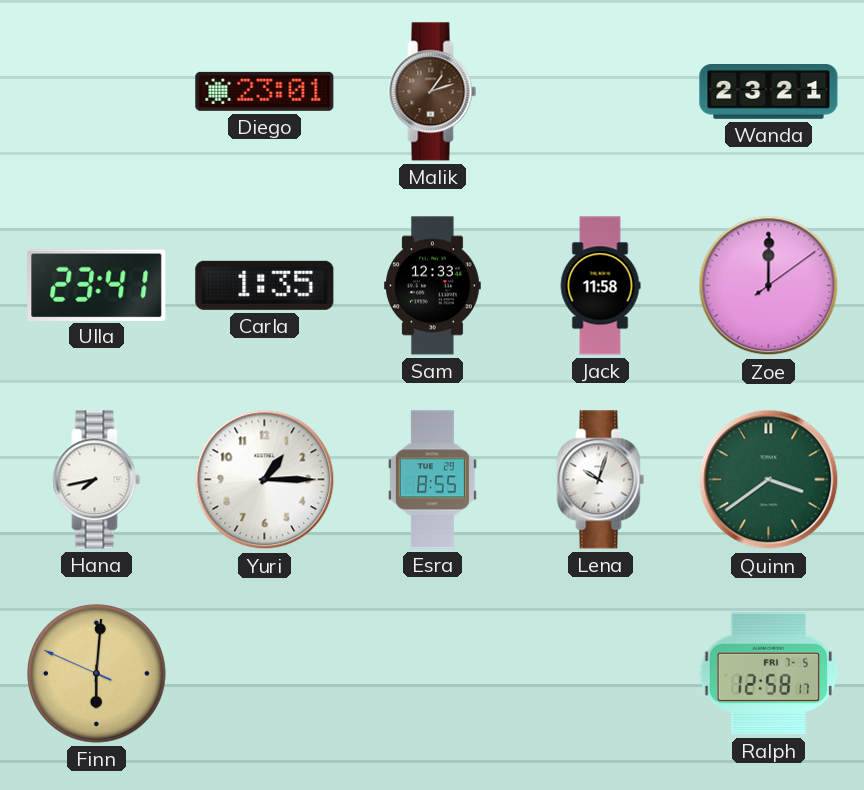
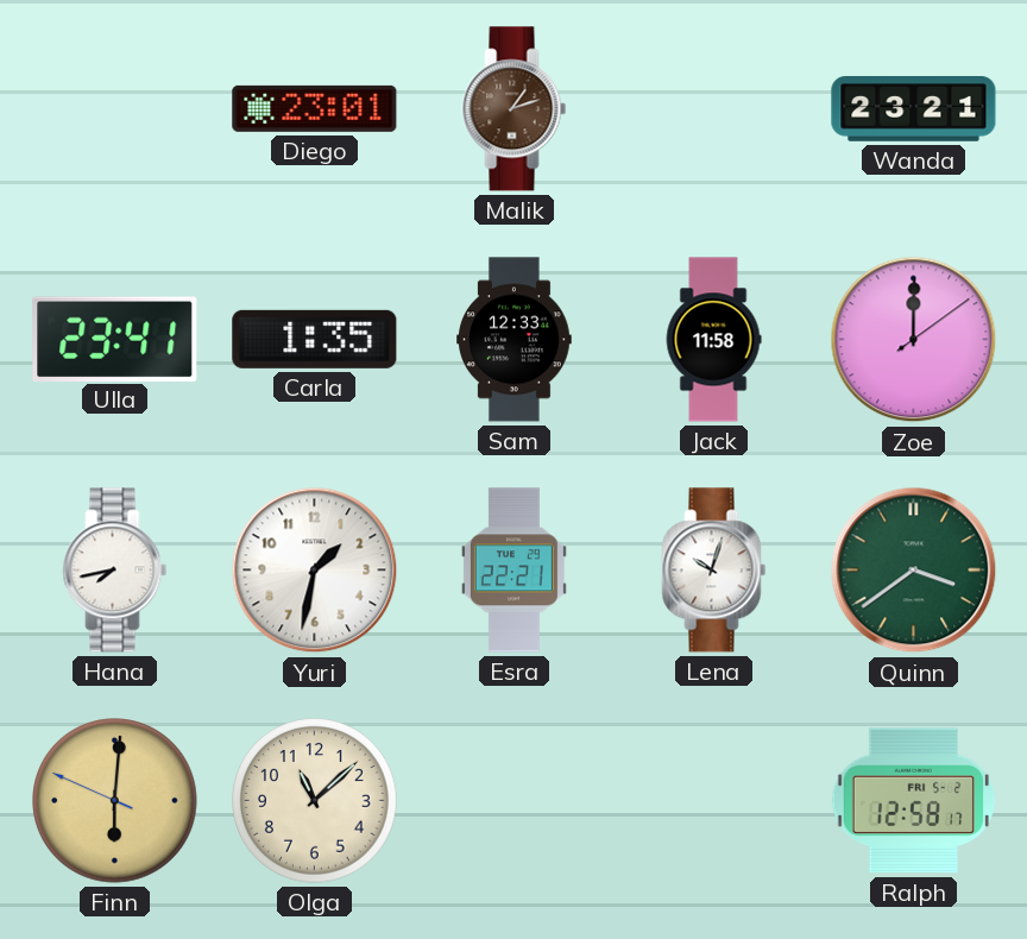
Yuri: 1:15 -> 1:32 (315, 571)
Esra: 8:55 -> 22:21 (513, 571)
Olga: none -> 11:08 (315, 801)
Ralph date: FRI 7-5 -> FRI 5-2 (913, 801)
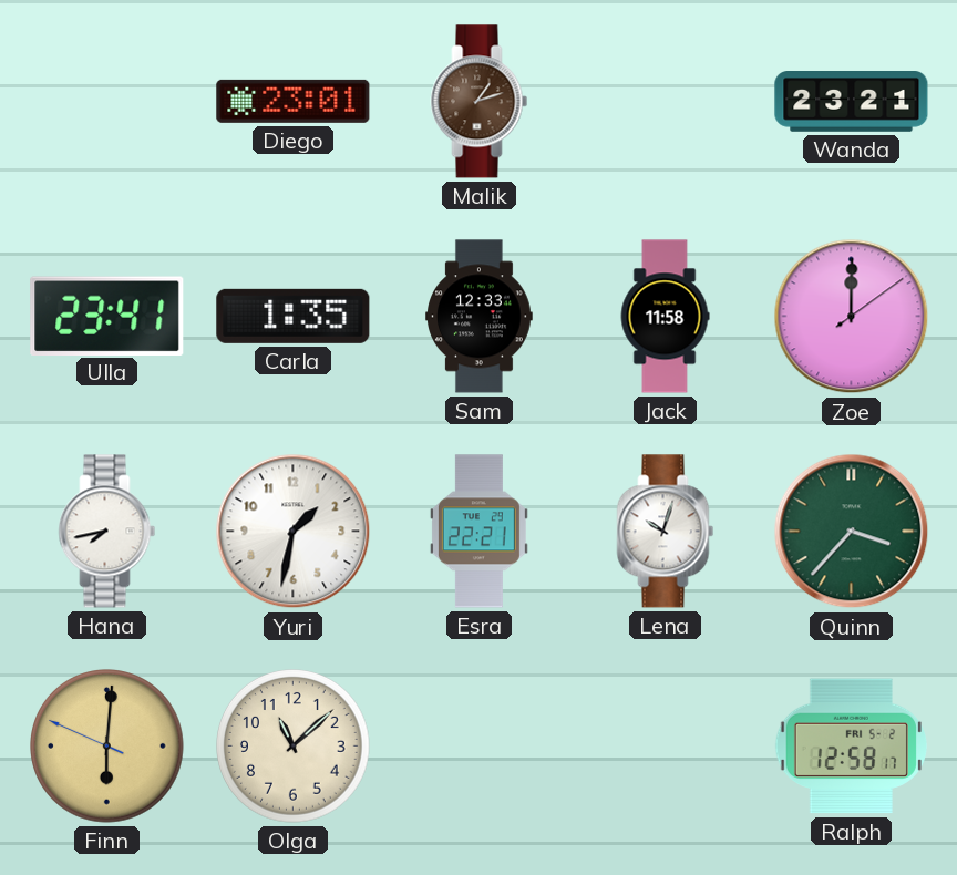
Quinn: 3:39 -> 3:37 (852, 532)
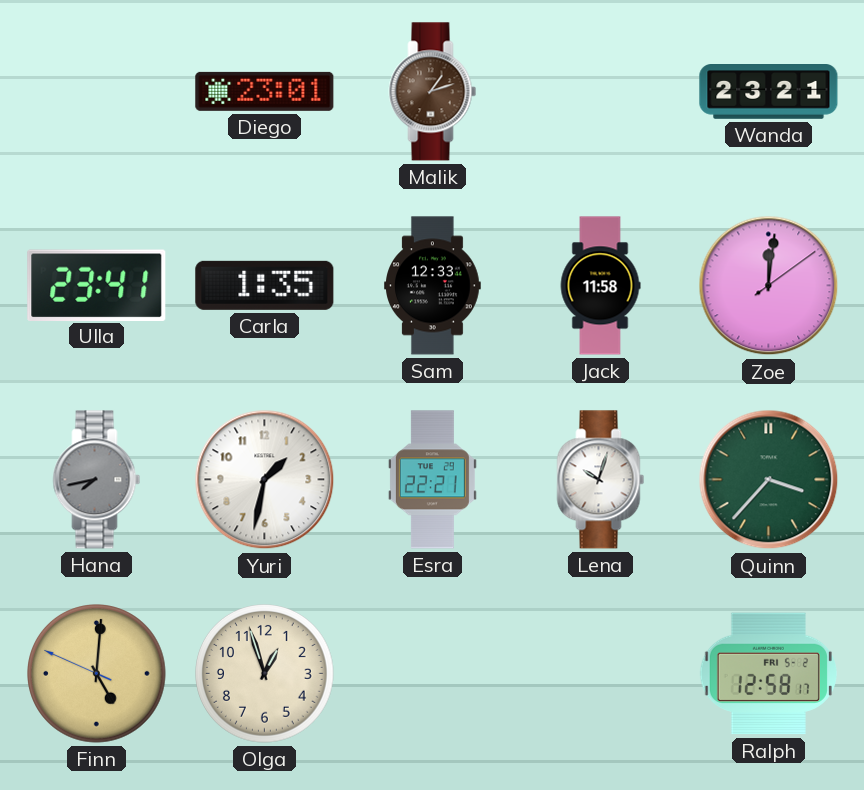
Zoe: 12:00 -> 12:01 (769, 286)
Hana dial: white -> grey (97, 480)
Finn: 6:00 -> 5:00 (97, 674)
Olga: 11:08 -> 12:57 (265, 674)
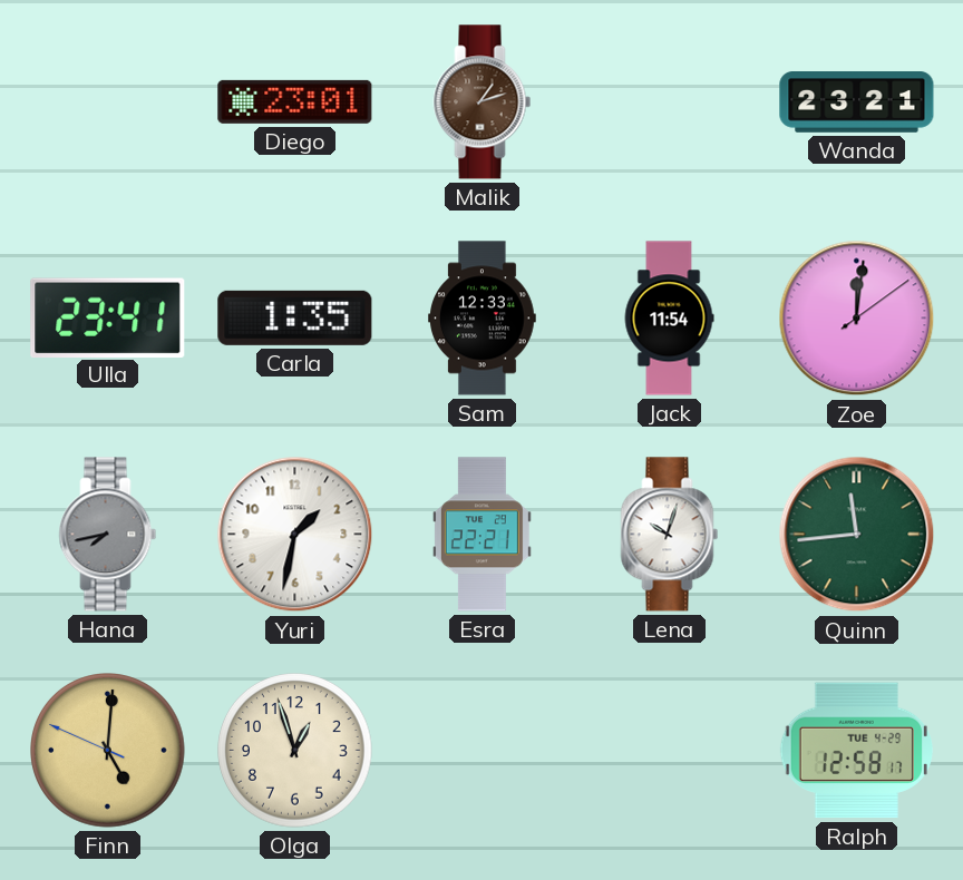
Jack: 11:58 -> 11:54 (669, 319)
Quinn: 3:37 -> 11:44 (857, 535)
Ralph date: FRI 5-2 -> TUE 4-29 (856, 751)
